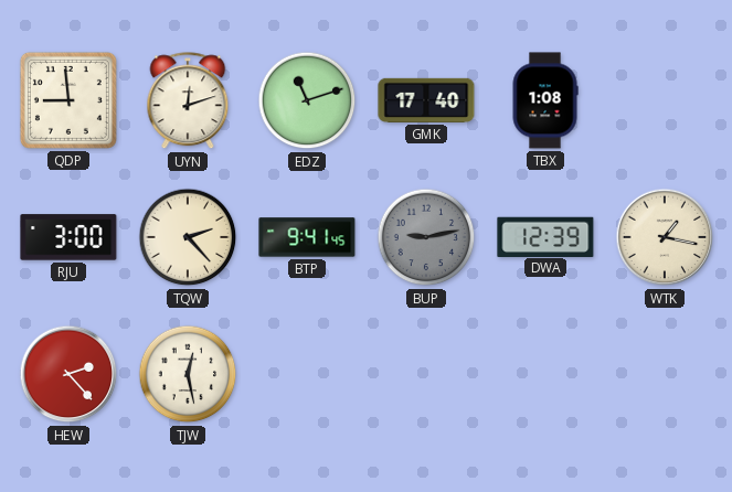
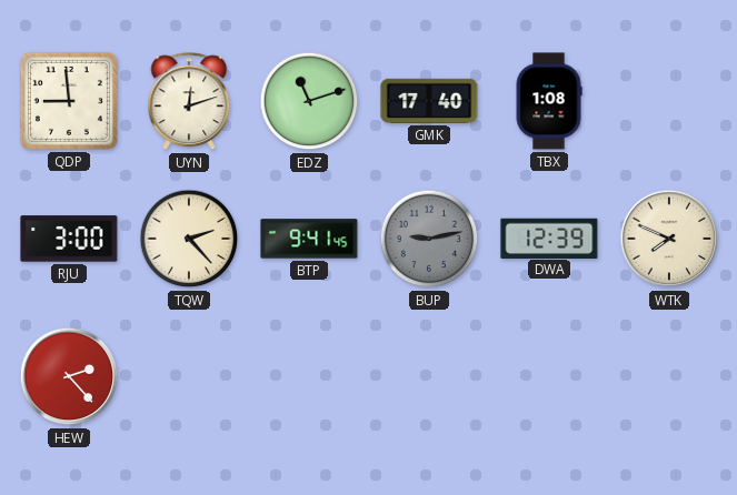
WTK: 1:17 -> 7:49 (669, 239)
TJW: 12:28 -> none (188, 374)
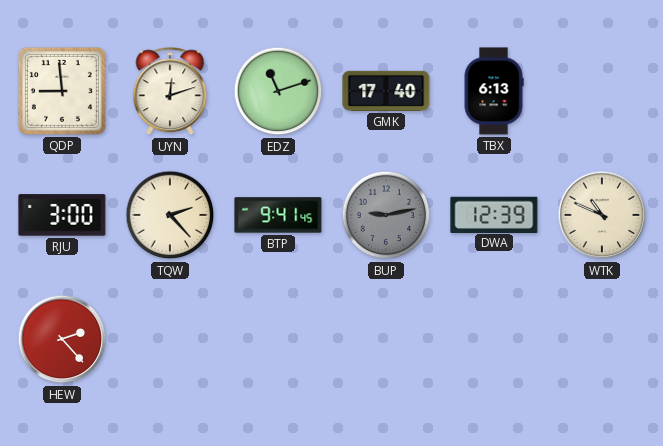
TBX: 1:08 -> 6:13 (494, 91)
WTK: 7:49 -> 10:49 (602, 215)
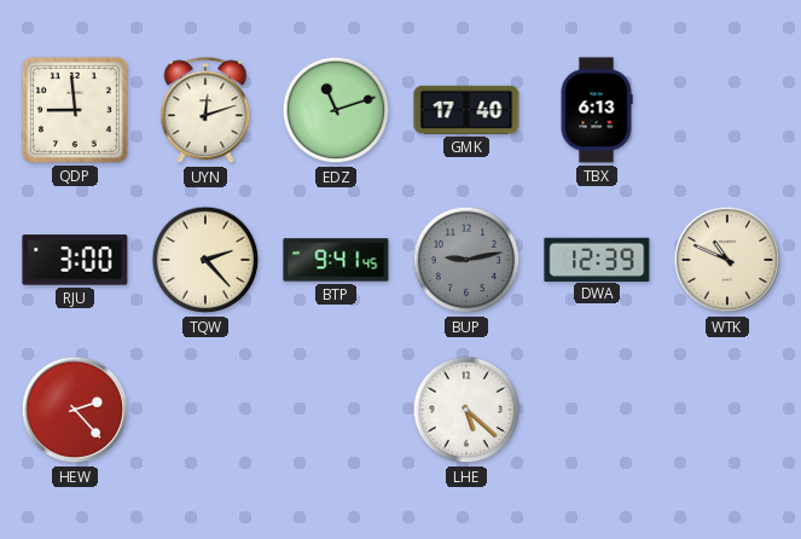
LHE: none -> 5:22 (466, 410)
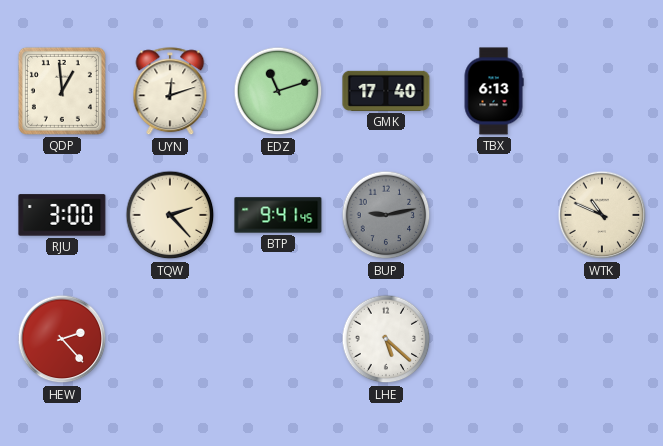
QDP: 8:59 -> 12:59 (62, 91)
DWA: 12:39 -> none (597, 259)
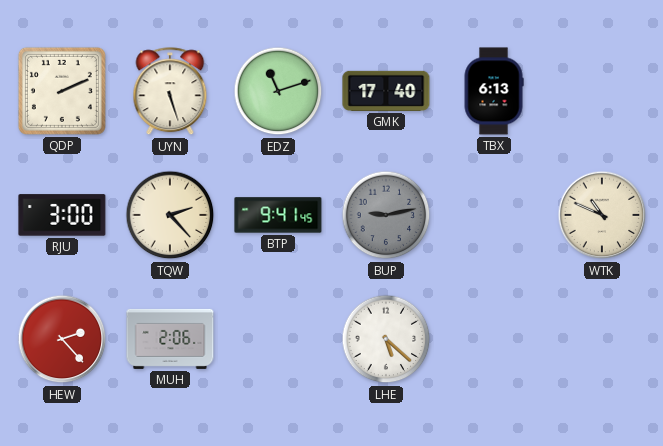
QDP: 12:59 -> 2:11 (62, 91)
UYN: 12:12 -> 5:27 (170, 92)
MUH: none -> 2:06 (170, 339)
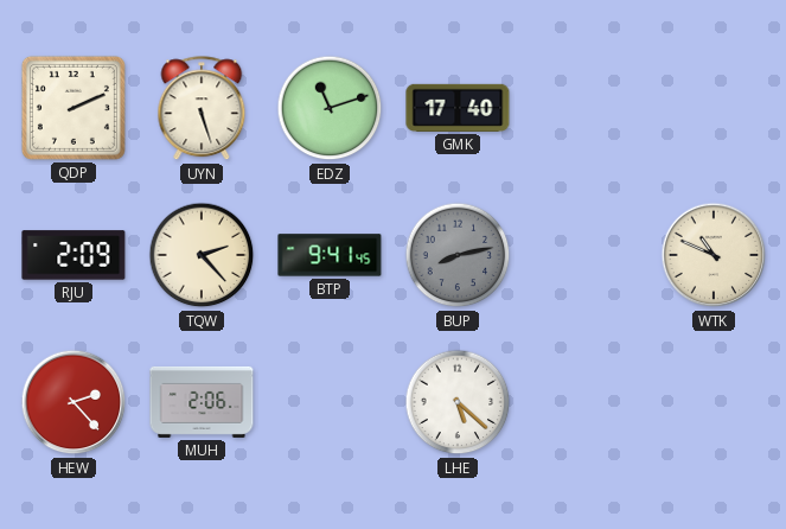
TBX: 6:13 -> none (494, 91)
RJU: 3:00 -> 2:09 (74, 255)
BUP: 9:13 -> 8:13 (458, 255)
